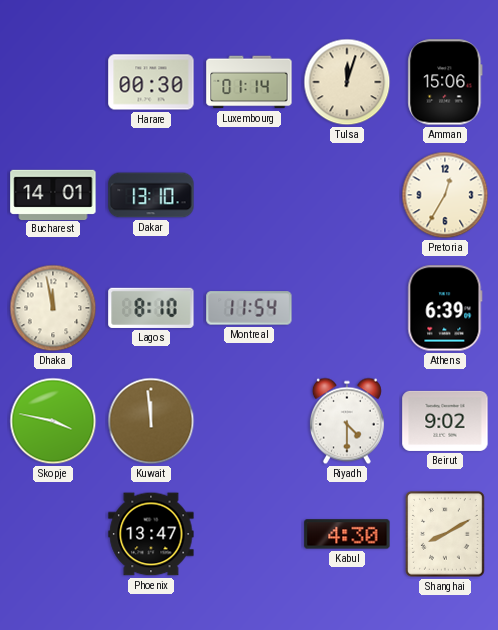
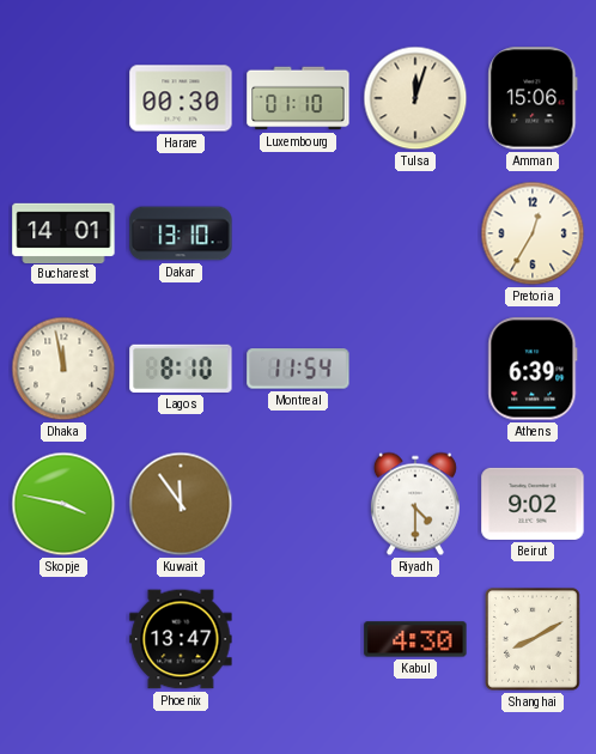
Luxembourg: 01:14 -> 01:10 (298, 98)
Kuwait: 11:59 -> 11:54 (181, 504)
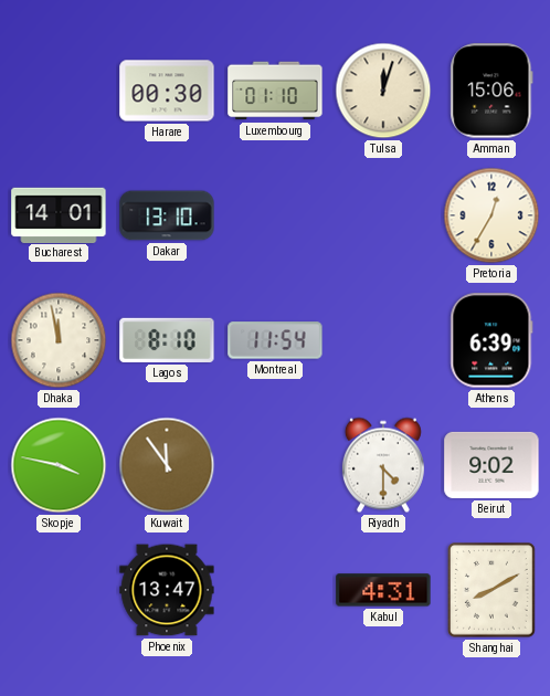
Kabul: 4:30 -> 4:31 (383, 590)
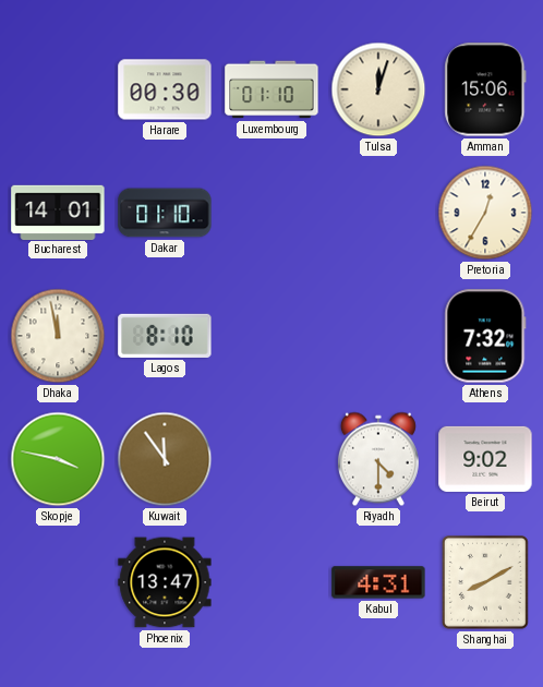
Dakar: 13:10 -> 01:10 (165, 213)
Montreal: 11:54 -> none (275, 340)
Athens: 6:39 -> 7:32 (485, 336)
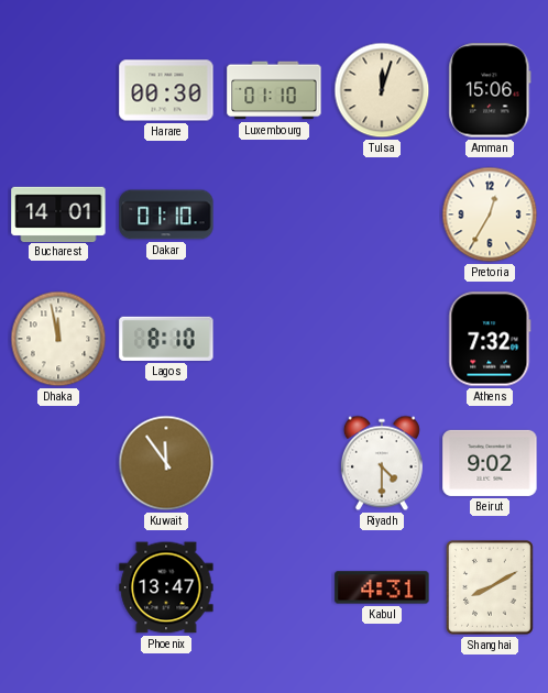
Skopje: 3:47 -> none (58, 459)
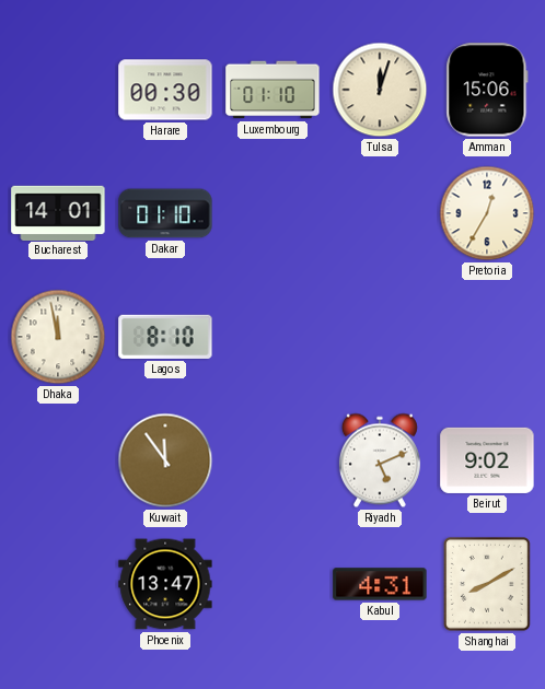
Athens: 7:32 -> none (490, 339)
Riyadh: 4:30 -> 5:11 (380, 460)
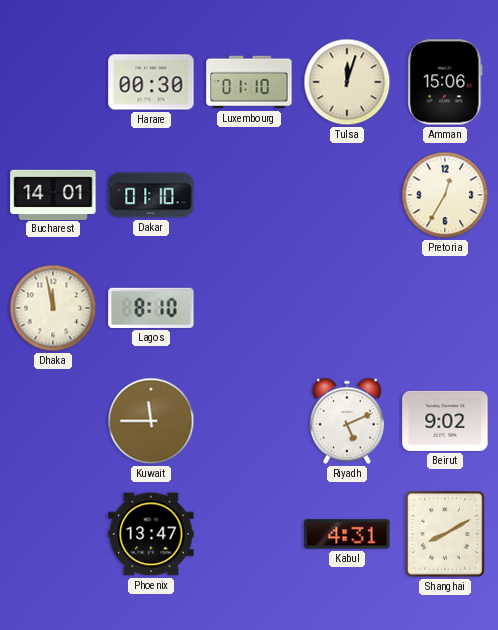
Kuwait: 11:54 -> 11:45 (151, 421)
